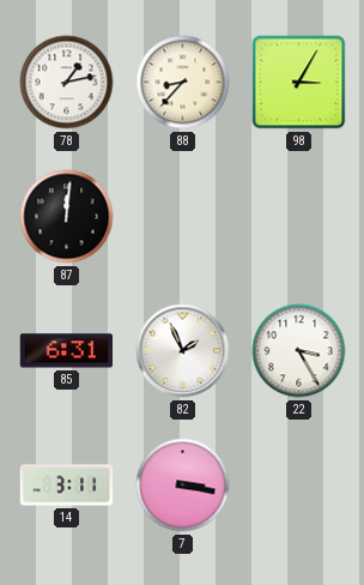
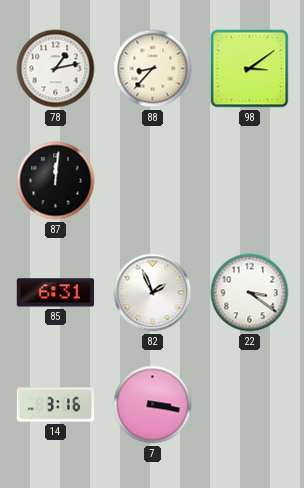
98: 3:05 -> 3:09 (250, 69)
22: 3:25 -> 3:21 (250, 293)
14: 3:11 -> 3:16 (56, 405)
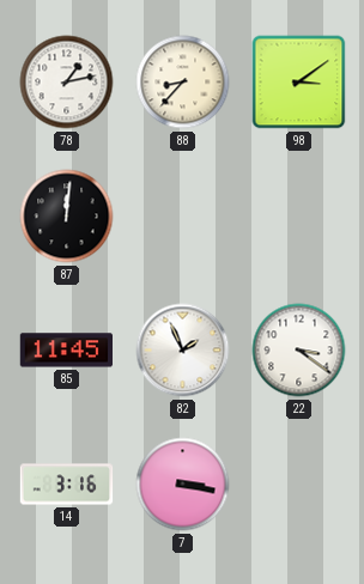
85: 6:31 -> 11:45 (66, 351)
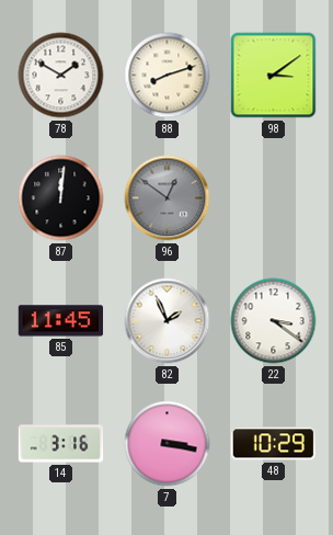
78: 1:13 -> 1:50 (61, 76)
88: 8:37 -> 8:12 (168, 76)
96: none -> 12:51 (168, 198)
48: none -> 10:29 (274, 444)
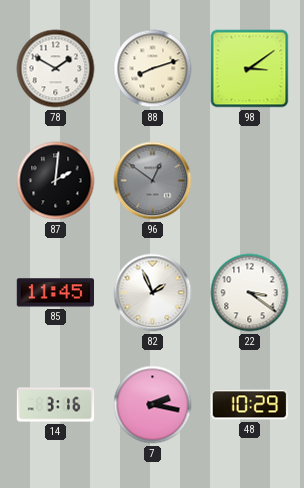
87: 12:01 -> 2:01 (56, 181)
7: 3:17 -> 2:17 (153, 405)
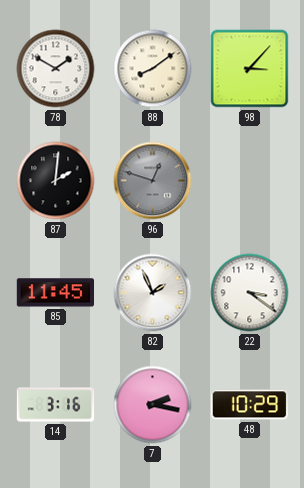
88: 8:12 -> 8:09 (153, 69)
98: 3:09 -> 3:07 (250, 69)
96: 12:51 -> 12:48 (153, 181)
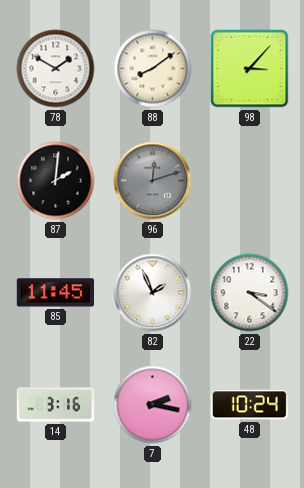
96: 12:48 -> 12:12 (153, 181)
48: 10:29 -> 10:24 (250, 405)
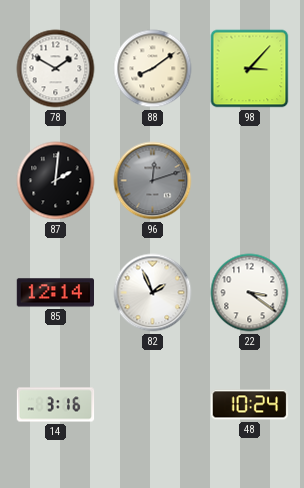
85: 11:45 -> 12:14 (55, 293)
7: 2:17 -> none (153, 405)
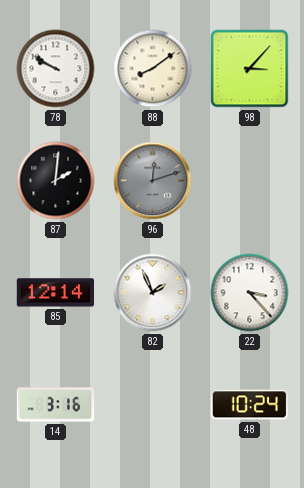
78: 1:50 -> 9:50 (56, 69)
22: 3:21 -> 3:23 (250, 293)
